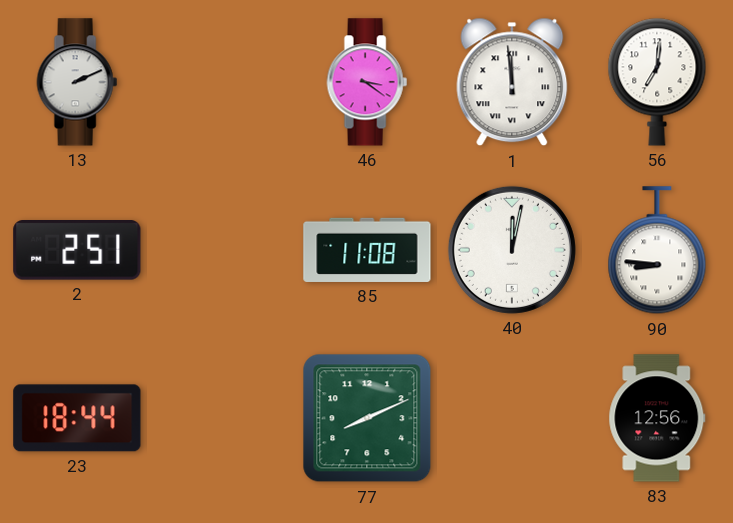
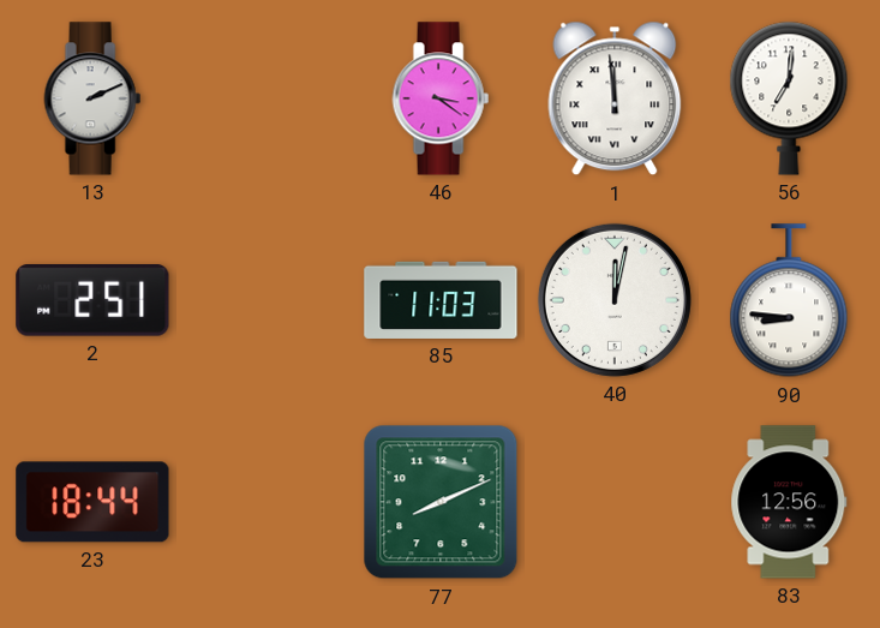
85: 11:08 -> 11:03 (441, 300)
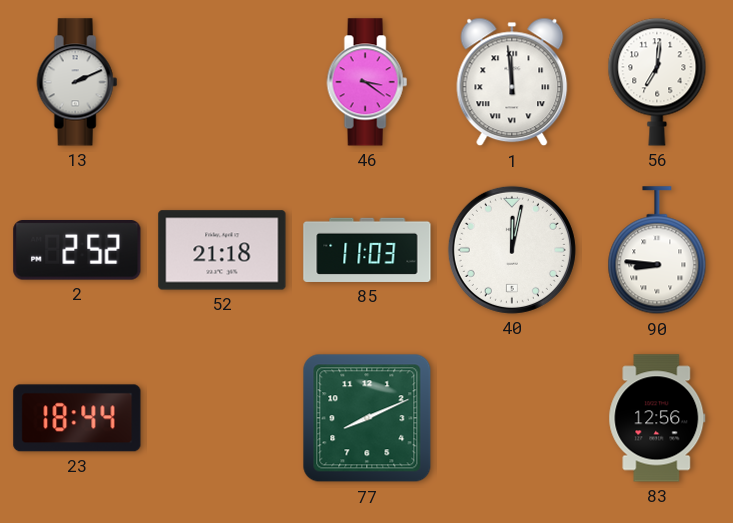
2: 2:51 -> 2:52 (77, 250)
52: none -> 21:18 (222, 250)
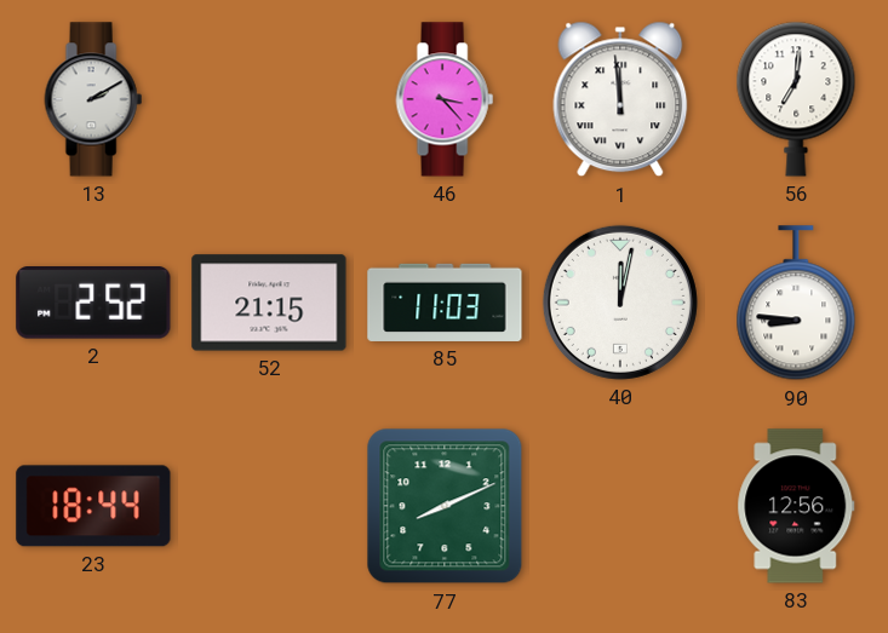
13: 2:11 -> 2:10 (93, 99)
46: 3:21 -> 3:23 (445, 99)
52: 21:18 -> 21:15 (269, 303)
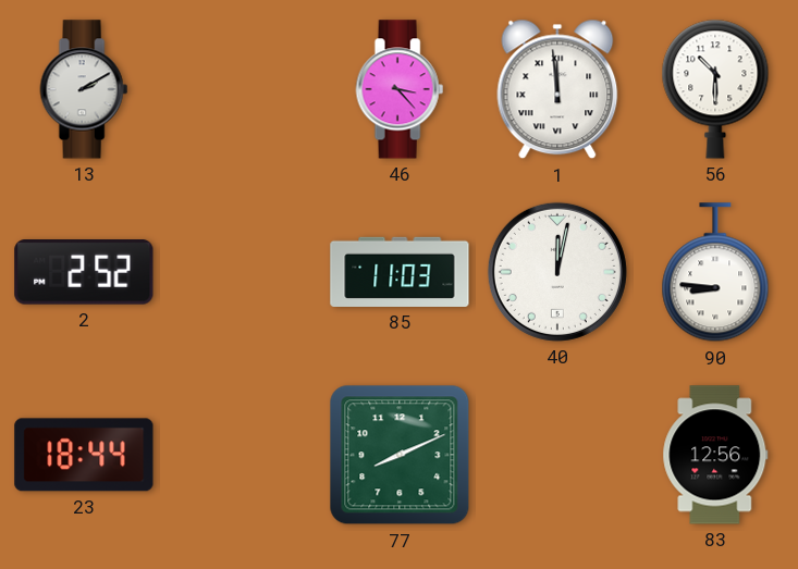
56: 7:01 -> 10:30 (715, 89)
52: 21:15 -> none (269, 303)
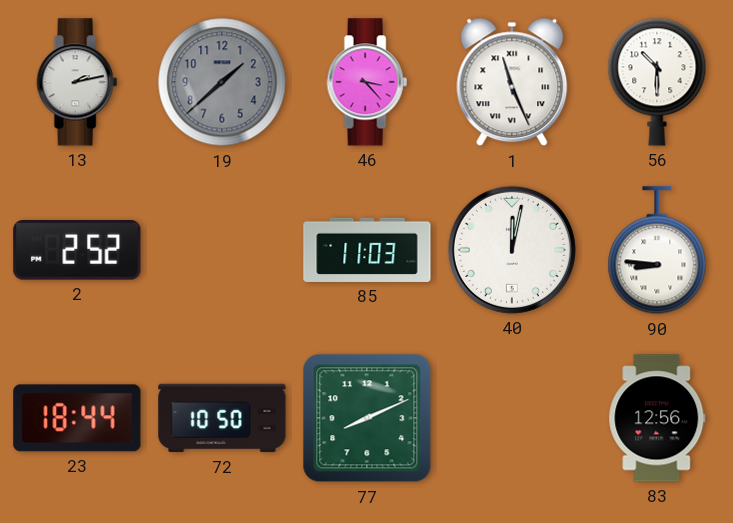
13: 2:10 -> 2:13 (77, 82)
19: none -> 1:38 (222, 82)
1: 11:59 -> 11:26 (512, 82)
72: none -> 10:50 (222, 418)
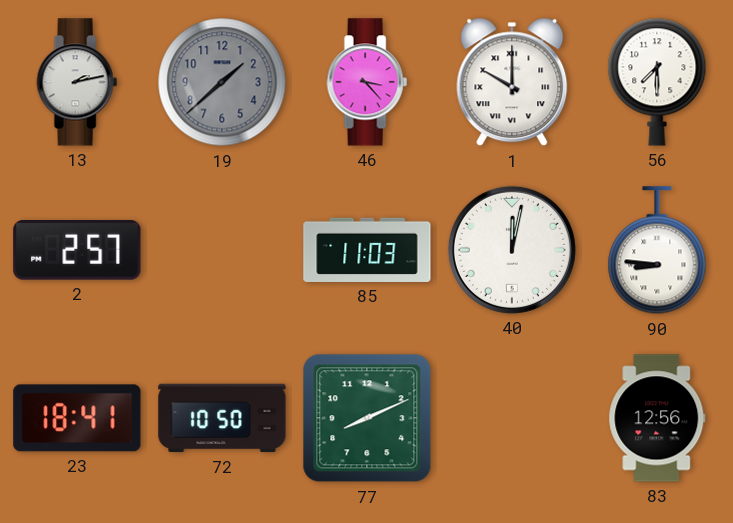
1: 11:26 -> 10:00 (512, 82)
56: 10:30 -> 7:30 (657, 82)
2: 2:52 -> 2:57 (77, 250)
23: 18:44 -> 18:41 (77, 418)
